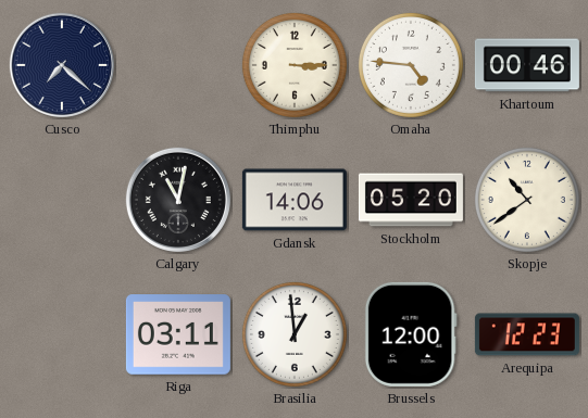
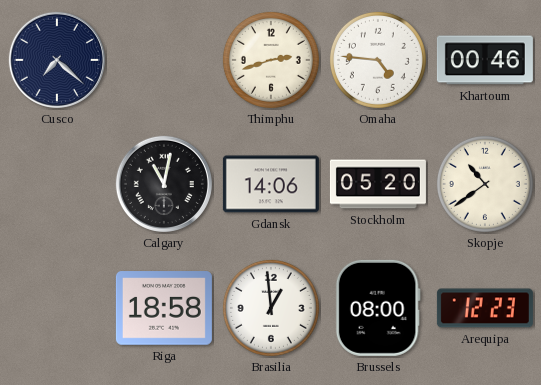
Thimphu: 3:15 -> 2:42 (271, 60)
Riga: 03:11 -> 18:58 (164, 308)
Brussels: 12:00 -> 08:00 (378, 308)
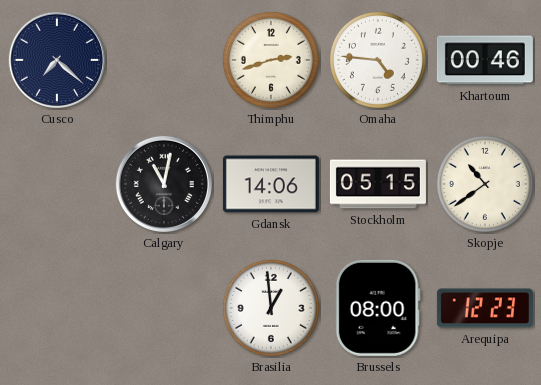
Stockholm: 05:20 -> 05:15 (378, 184)
Riga: 18:58 -> none (164, 308)
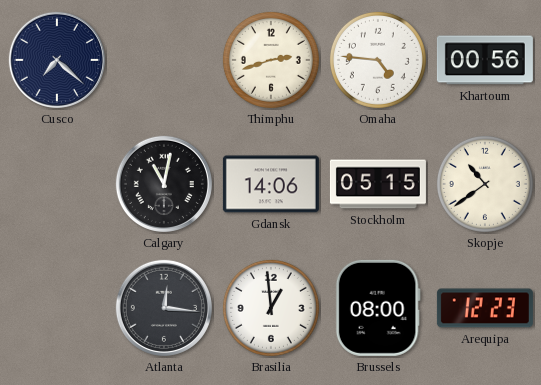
Khartoum: 00:46 -> 00:56 (485, 60)
Atlanta: none -> 12:16 (164, 308)
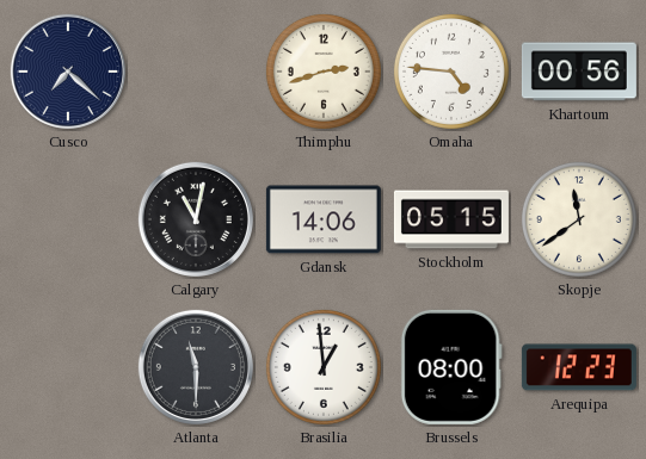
Skopje: 10:39 -> 11:39 (579, 219)
Atlanta: 12:16 -> 11:30 (196, 367)
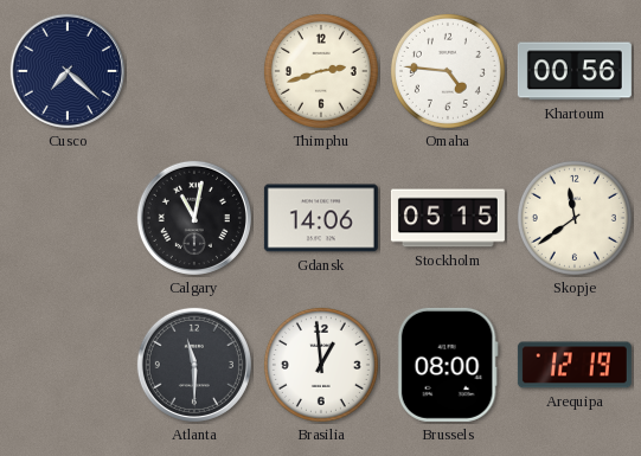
Arequipa: 12:23 -> 12:19 (575, 365)
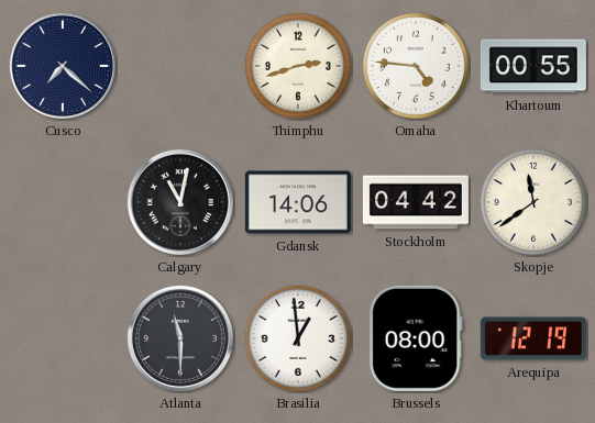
Khartoum: 00:56 -> 00:55 (533, 66)
Stockholm: 05:15 -> 04:42 (416, 202)
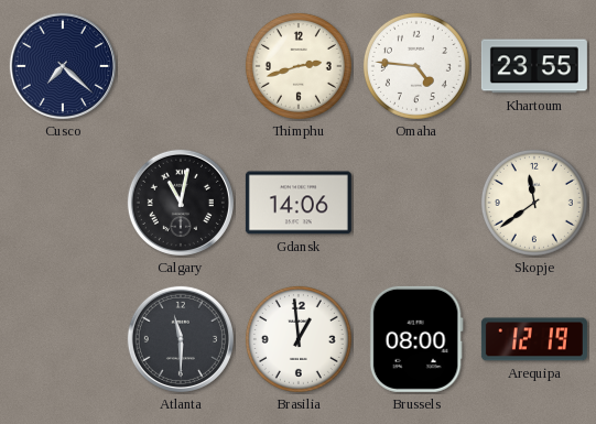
Khartoum: 00:55 -> 23:55 (534, 66)
Stockholm: 04:42 -> none (416, 202)
